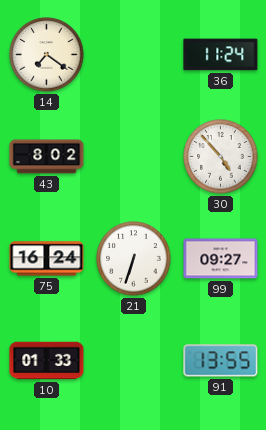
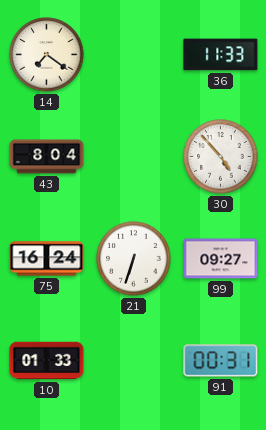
36: 11:24 -> 11:33 (221, 55)
43: 8:02 -> 8:04 (47, 157)
91: 13:55 -> 00:31 (221, 361)
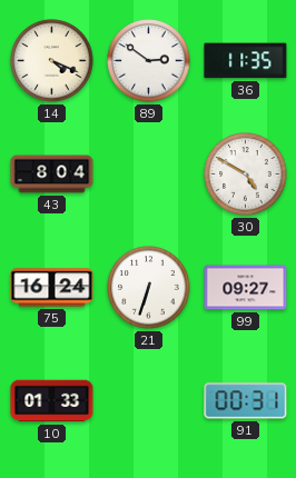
14: 7:21 -> 4:19 (52, 61)
89: none -> 2:51 (149, 61)
36: 11:33 -> 11:35 (246, 61)
30: 4:53 -> 4:50 (246, 175)
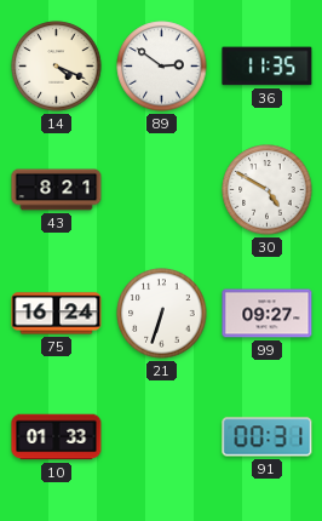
43: 8:04 -> 8:21 (57, 190)
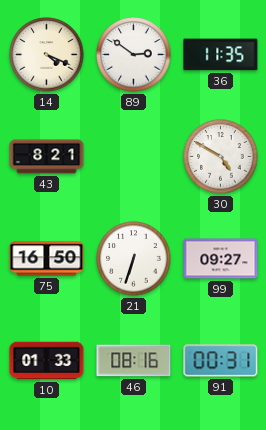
75: 16:24 -> 16:50 (47, 259)
46: none -> 08:16 (134, 361)
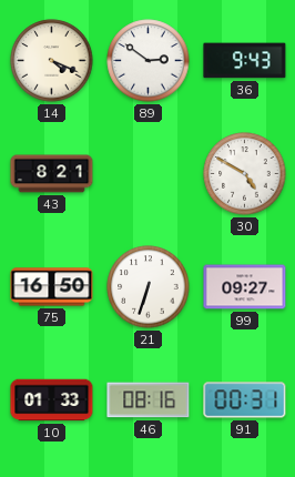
36: 11:35 -> 9:43 (245, 61)
